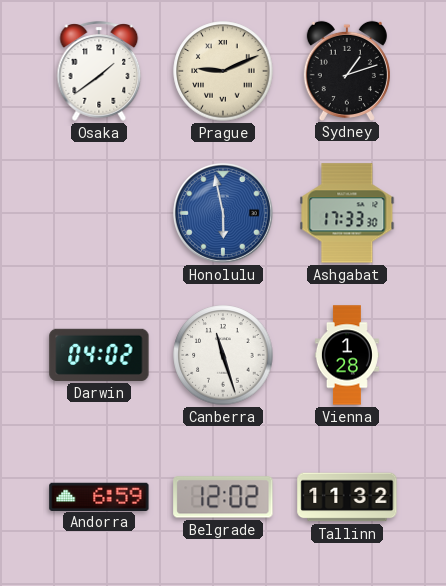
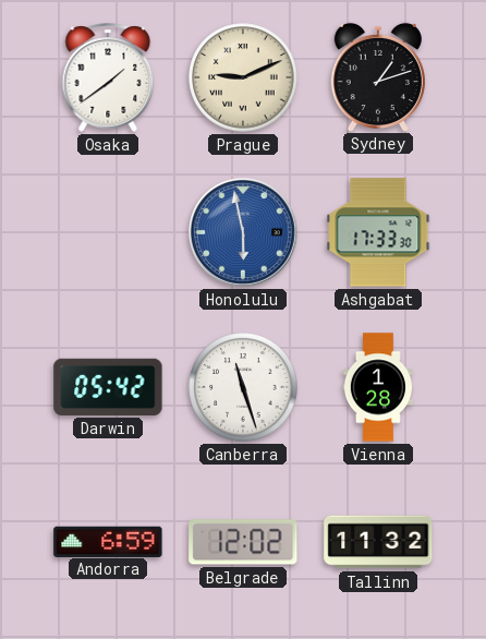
Darwin: 04:02 -> 05:42 (108, 387)
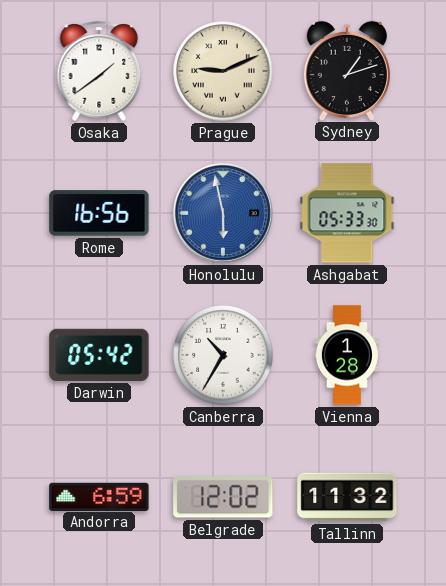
Rome: none -> 16:56 (99, 213)
Ashgabat: 17:33 -> 05:33 (347, 213)
Canberra: 11:27 -> 10:35 (223, 355)
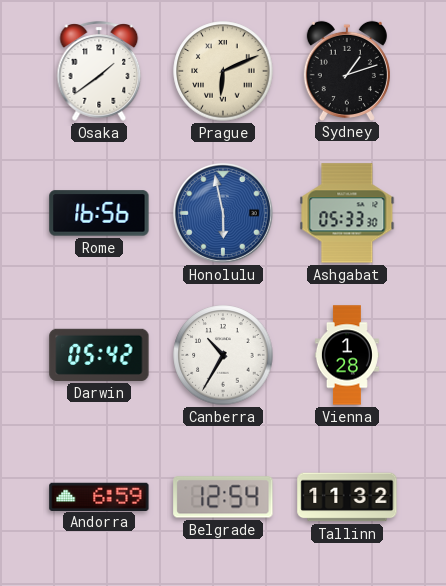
Prague: 9:11 -> 6:11 (223, 71)
Belgrade: 12:02 -> 12:54 (223, 497)
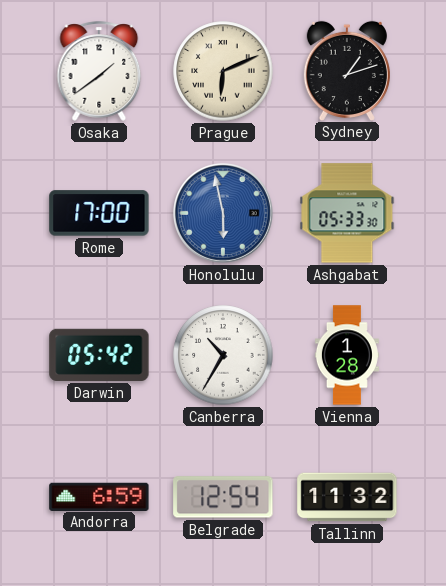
Rome: 16:56 -> 17:00 (99, 213)
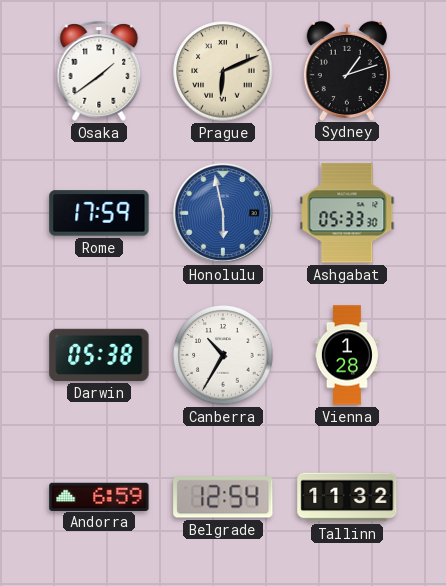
Rome: 17:00 -> 17:59 (99, 213)
Darwin: 05:42 -> 05:38 (99, 355)
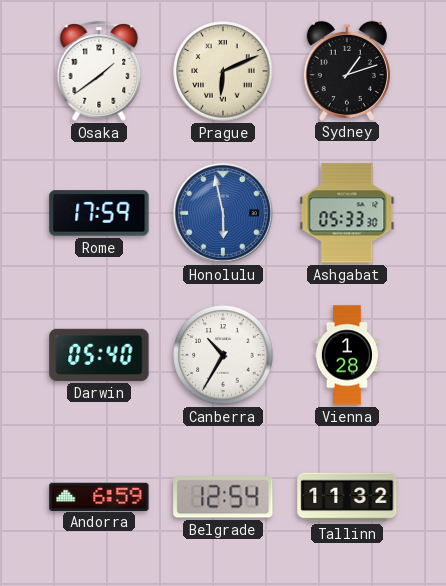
Darwin: 05:38 -> 05:40 (99, 355)
